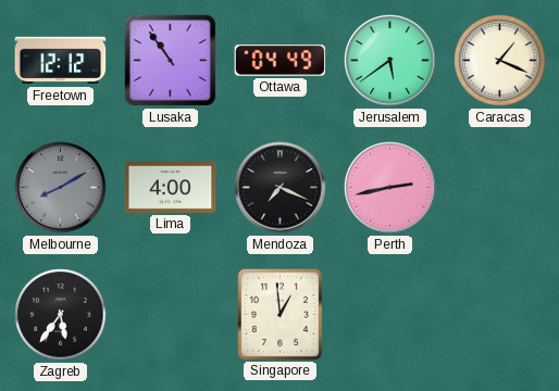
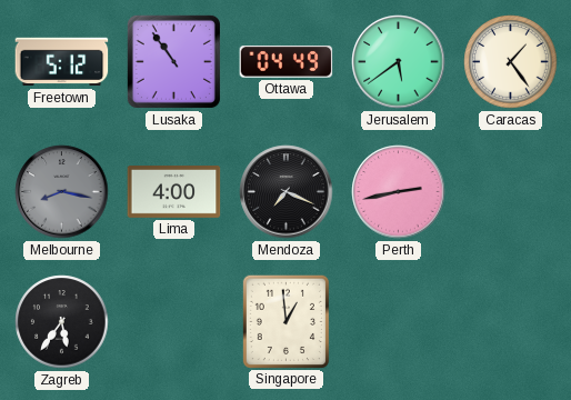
Freetown: 12:12 -> 5:12 (62, 62)
Caracas: 1:19 -> 1:24 (511, 62)
Melbourne: 8:10 -> 8:17 (62, 192)
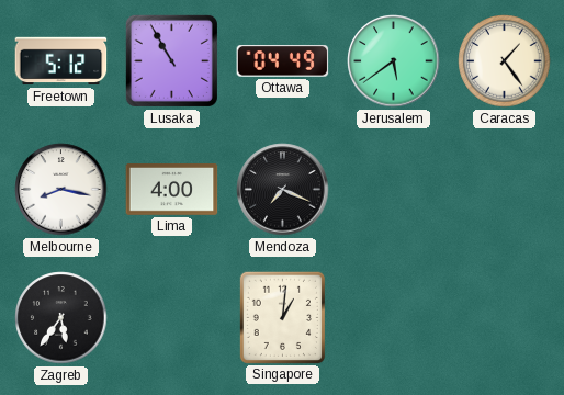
Lusaka: 10:54 -> 10:55 (171, 60)
Melbourne dial: grey -> white (61, 190)
Perth: 2:43 -> none (399, 192)
Singapore: 12:59 -> 1:01 (282, 317)
